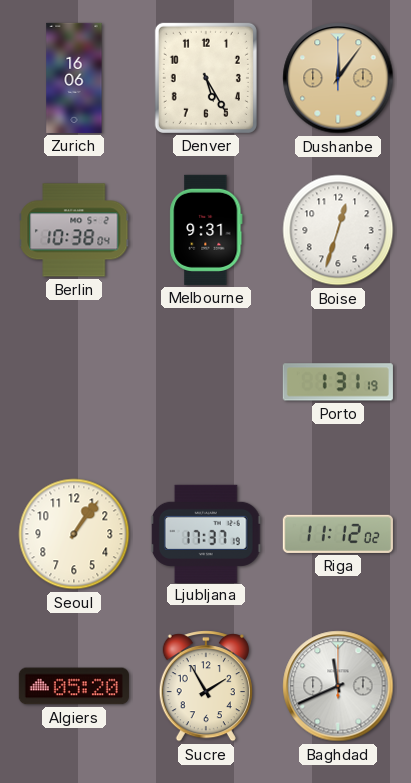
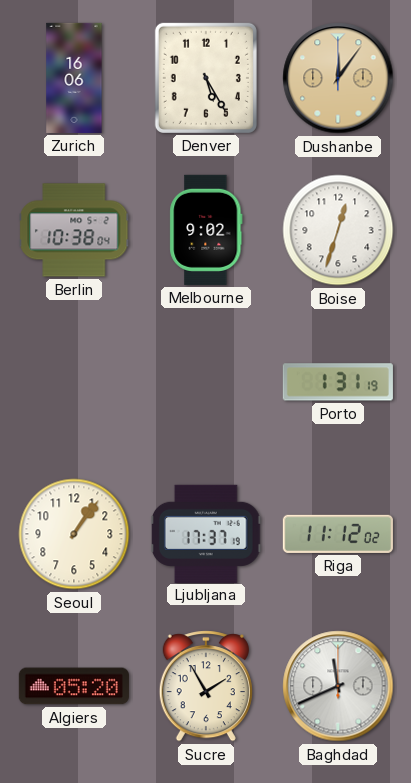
Melbourne: 9:31 -> 9:02 (206, 230)
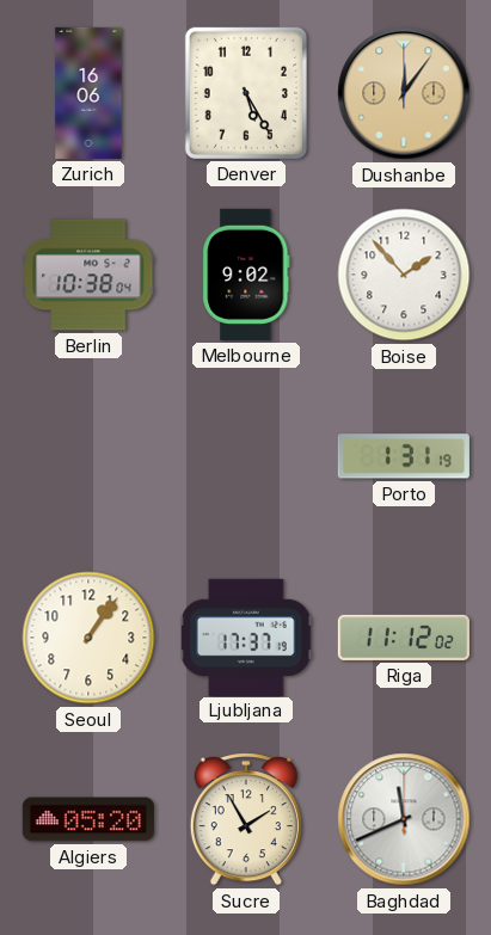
Boise: 12:33 -> 1:53 (404, 275)
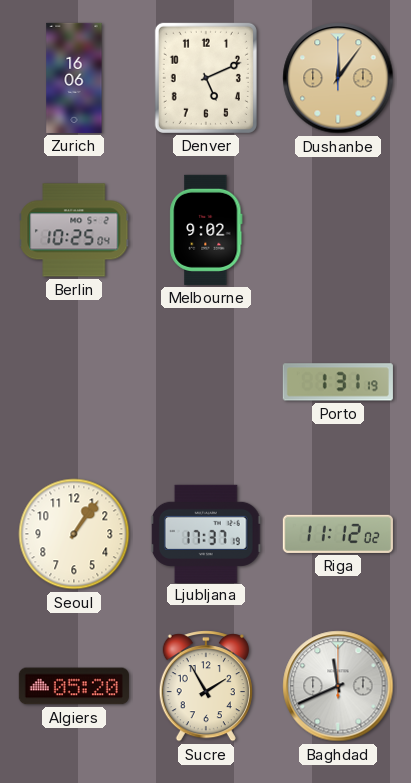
Denver: 5:25 -> 5:11 (206, 78)
Berlin: 10:38 -> 10:25 (74, 230)
Boise: 1:53 -> none (404, 275)
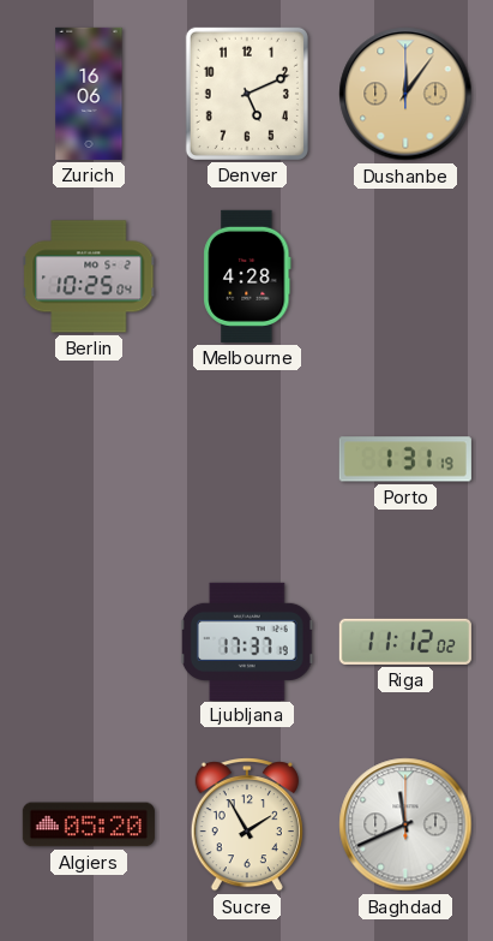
Melbourne: 9:02 -> 4:28 (247, 276)
Seoul: 1:06 -> none (74, 534)
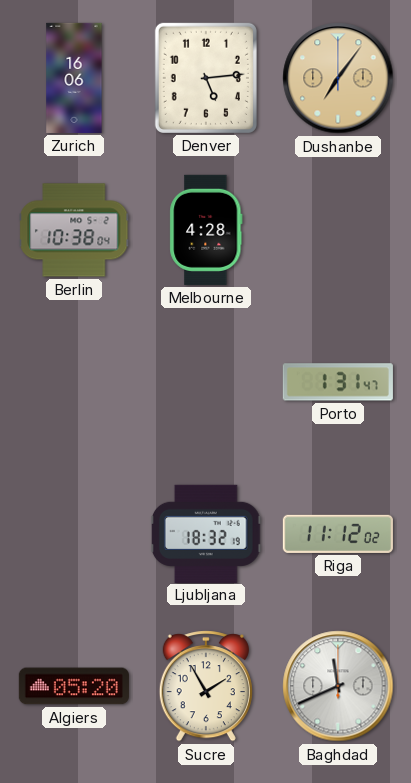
Denver: 5:11 -> 5:14 (206, 78)
Dushanbe: 12:06 -> 7:06 (338, 78)
Berlin: 10:25 -> 10:38 (74, 230)
Porto: 1:31:19 -> 1:31:47 (338, 382)
Ljubljana: 17:37 -> 18:32 (206, 533)
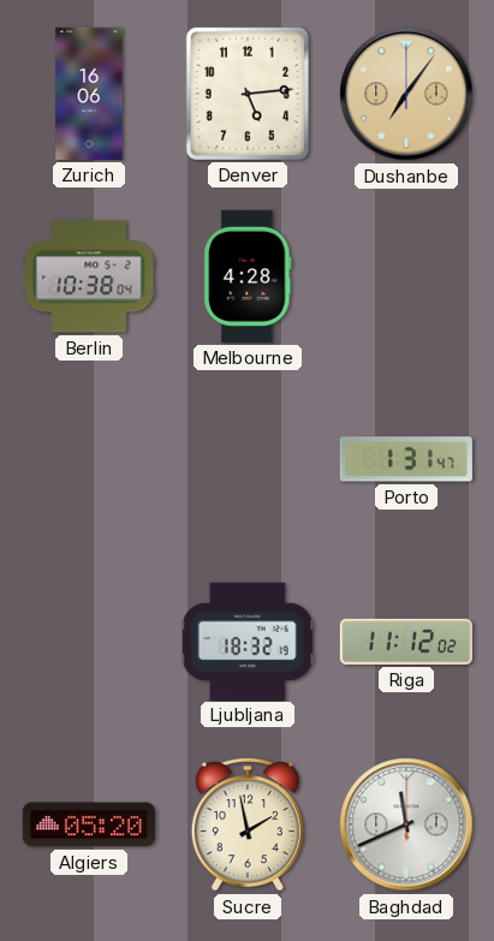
Sucre: 1:55 -> 1:58 (248, 824)
